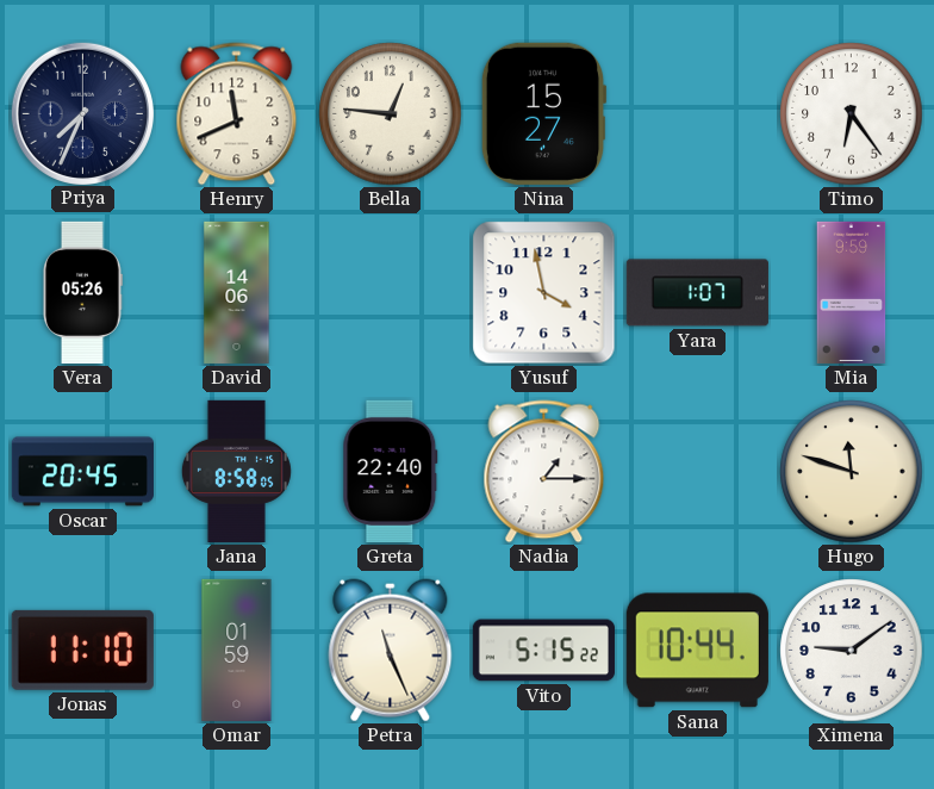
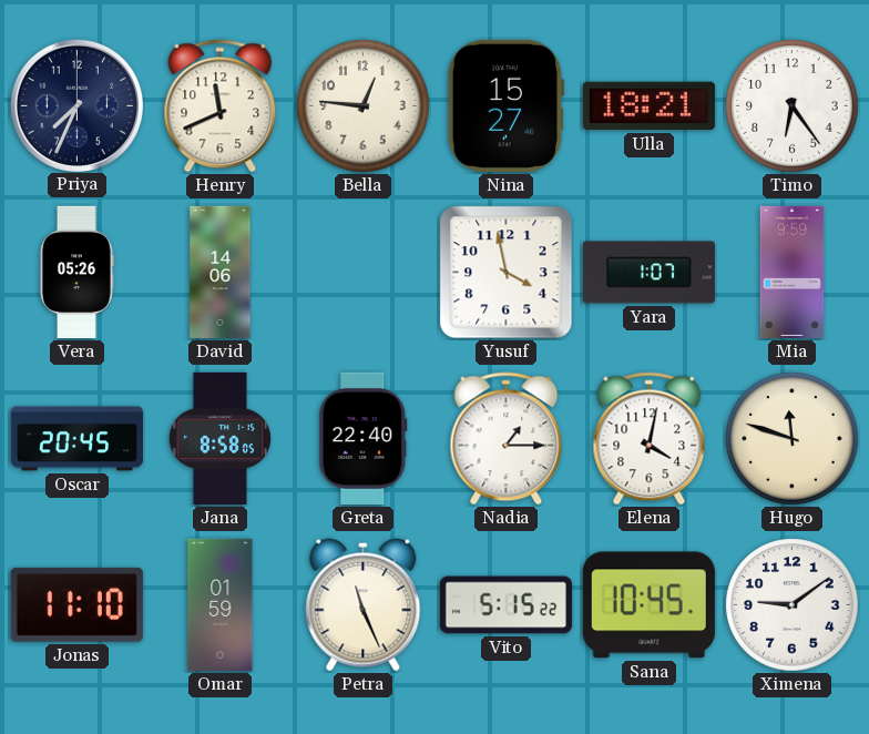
Ulla: none -> 18:21 (648, 106)
Elena: none -> 4:02 (650, 439)
Sana: 10:44 -> 10:45 (648, 605)
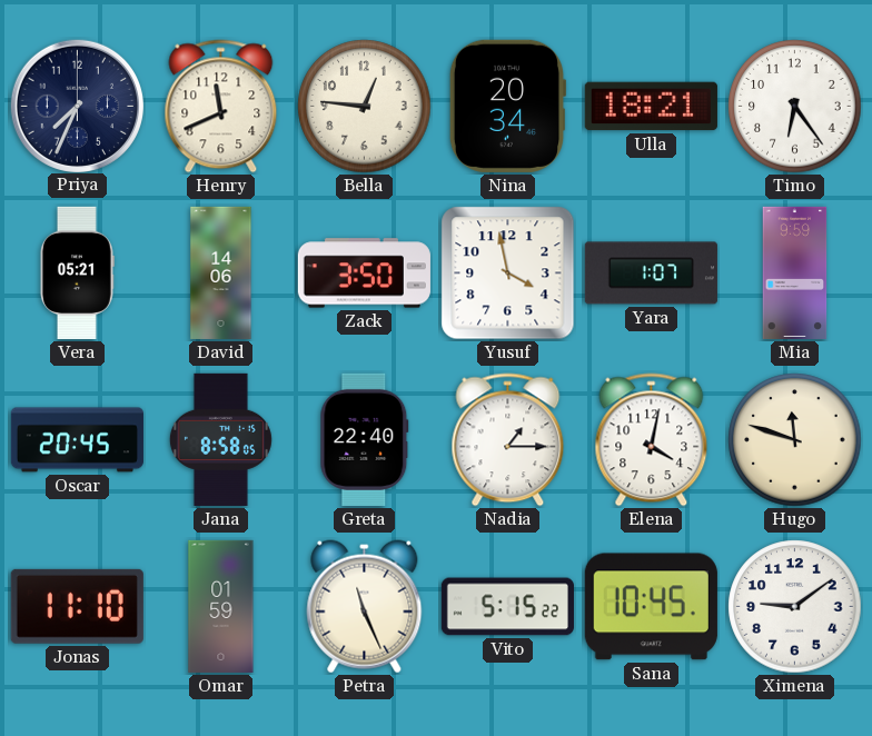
Nina: 15:27 -> 20:34 (507, 106)
Vera: 05:26 -> 05:21 (78, 272)
Zack: none -> 3:50 (364, 273)
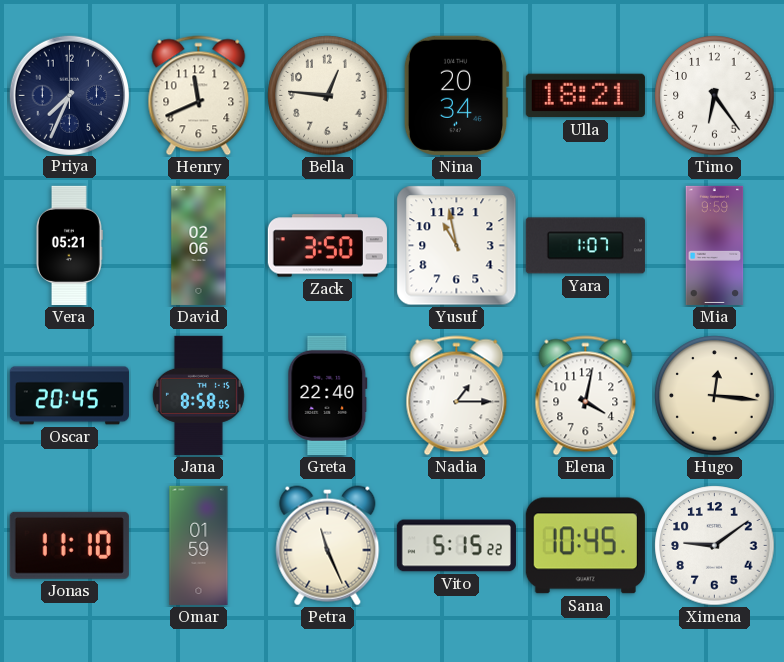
David: 14:06 -> 02:06 (199, 245)
Yusuf: 3:58 -> 10:58 (457, 246)
Hugo: 11:48 -> 12:16 (715, 396)
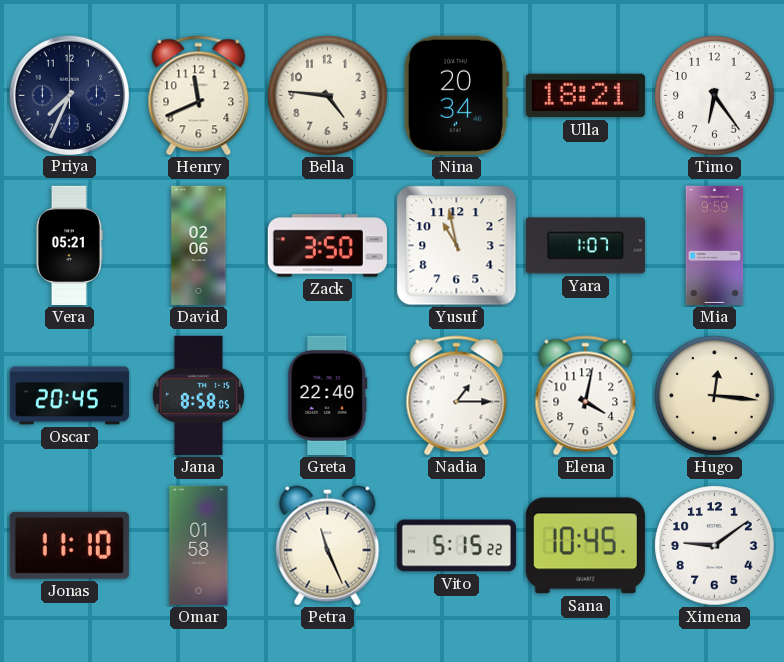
Bella: 12:46 -> 4:46 (328, 96)
Omar: 01:59 -> 01:58 (199, 545)
